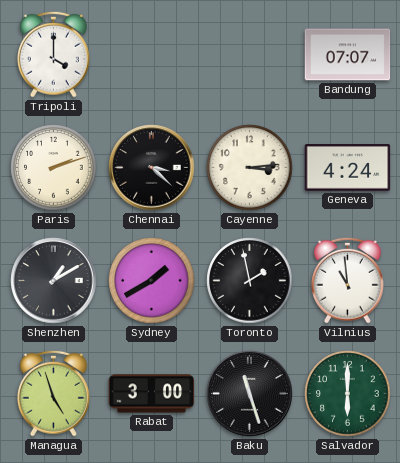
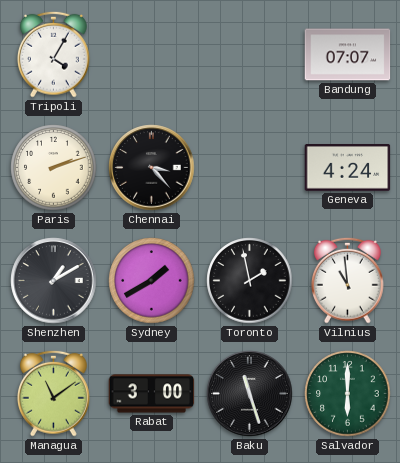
Tripoli: 4:00 -> 4:05 (54, 54)
Chennai: 3:22 -> 3:23 (152, 168)
Cayenne: 3:14 -> none (250, 168)
Managua: 4:57 -> 11:09 (54, 393)
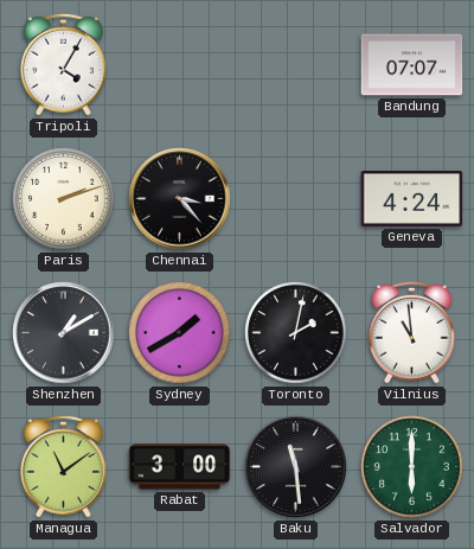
Toronto: 1:58 -> 2:02 (296, 333)
Baku: 11:27 -> 11:29 (296, 467)
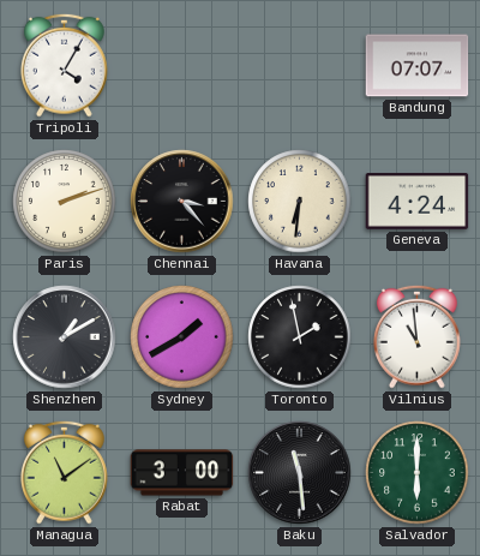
Havana: none -> 6:31 (300, 202)
Toronto: 2:02 -> 1:58 (300, 337)
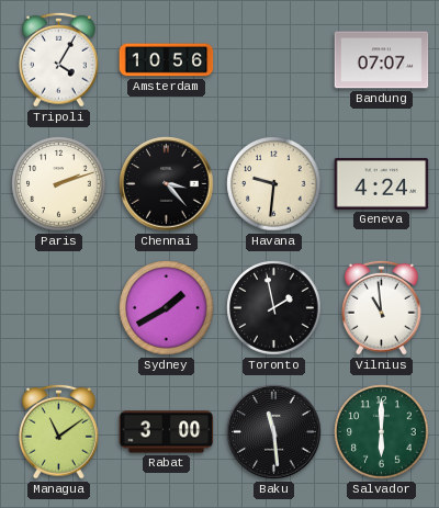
Amsterdam: none -> 10:56 (167, 60)
Havana: 6:31 -> 9:31 (274, 184)
Shenzhen: 1:10 -> none (65, 337)
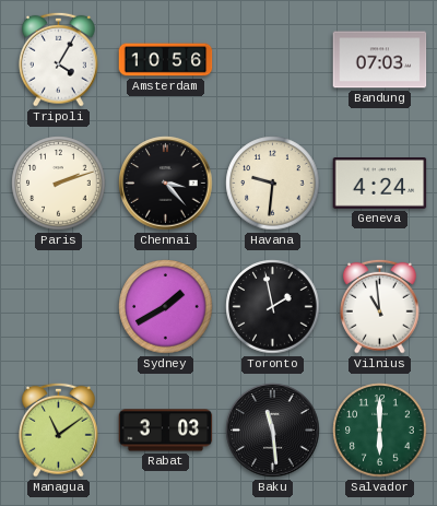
Bandung: 07:07 -> 07:03 (380, 60)
Rabat: 3:00 -> 3:03 (166, 431)
